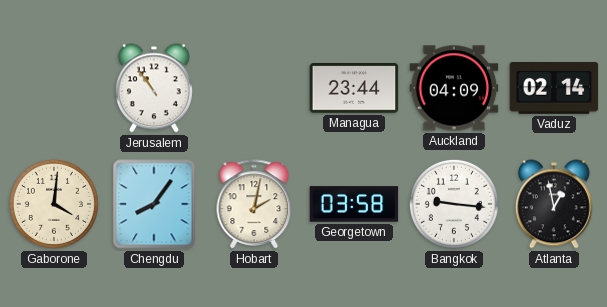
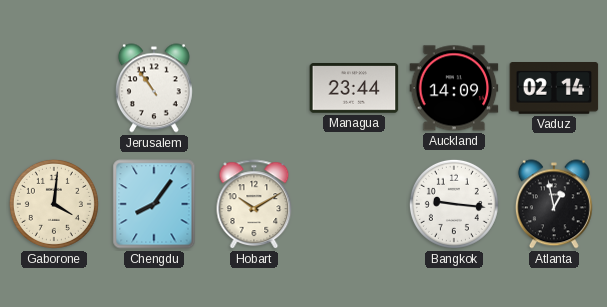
Auckland: 04:09 -> 14:09 (454, 88)
Hobart: 2:02 -> 10:10 (254, 205)
Georgetown: 03:58 -> none (354, 204)
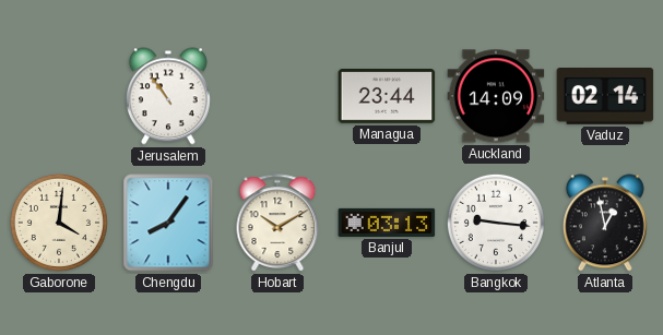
Banjul: none -> 03:13 (387, 223)
